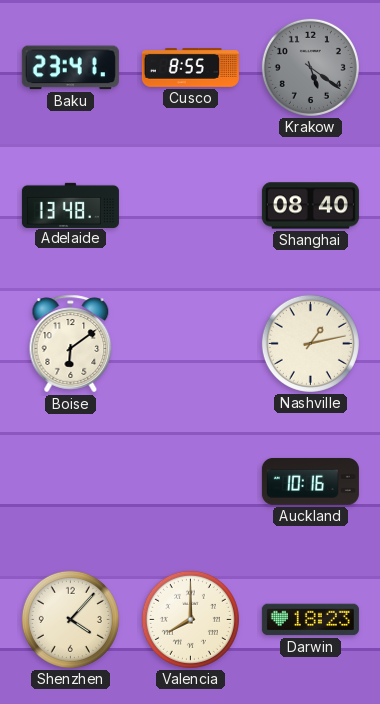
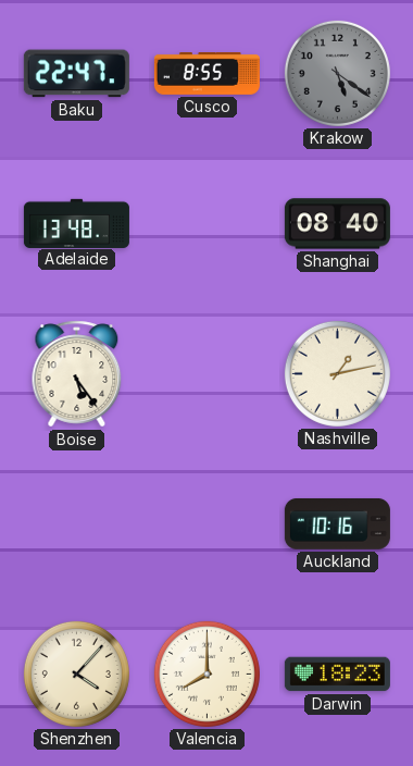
Baku: 23:41 -> 22:47 (76, 74)
Boise: 6:09 -> 5:24 (77, 374)
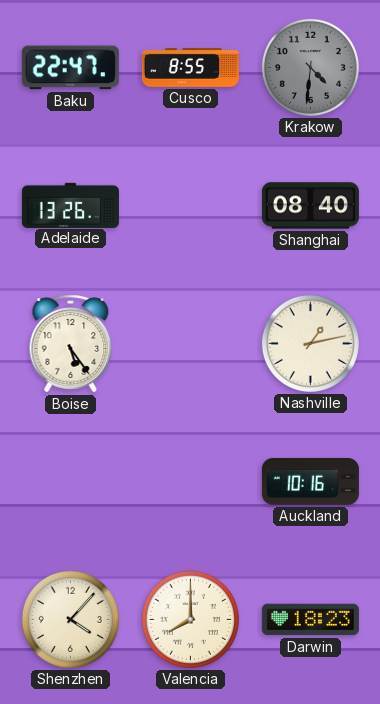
Krakow: 5:21 -> 4:31 (310, 67)
Adelaide: 13:48 -> 13:26 (70, 205)
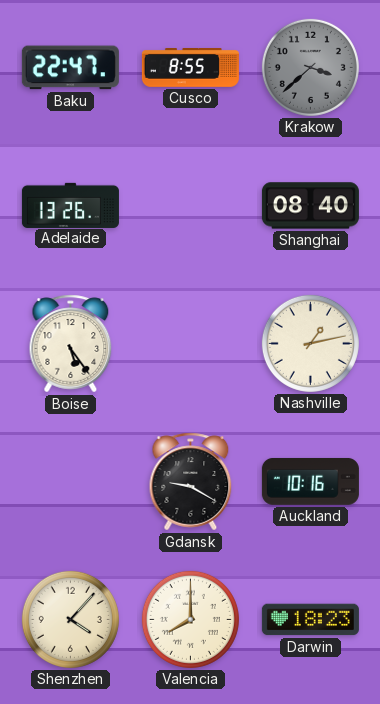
Krakow: 4:31 -> 3:38 (310, 67)
Gdansk: none -> 9:20 (191, 482)
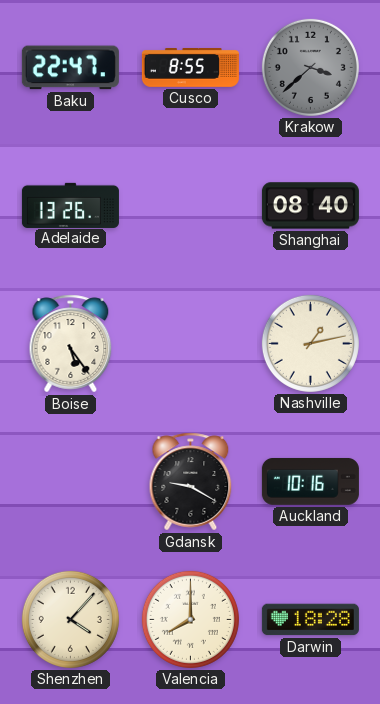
Darwin: 18:23 -> 18:28 (310, 620)
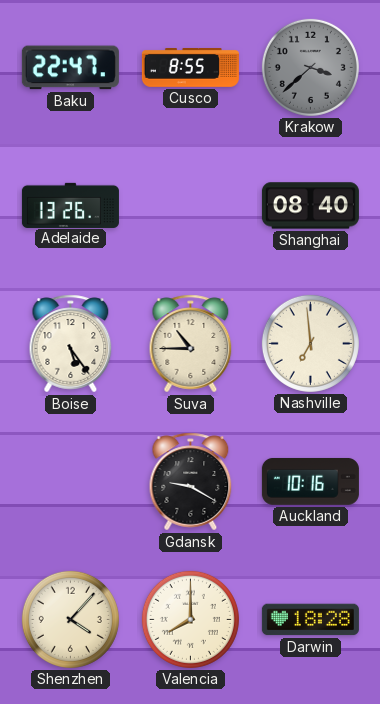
Suva: none -> 10:45 (191, 344)
Nashville: 1:13 -> 6:59 (310, 343)
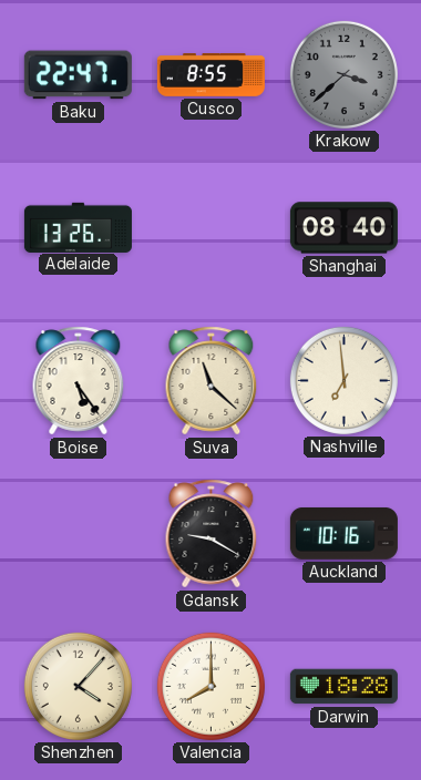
Suva: 10:45 -> 11:22 (212, 381)
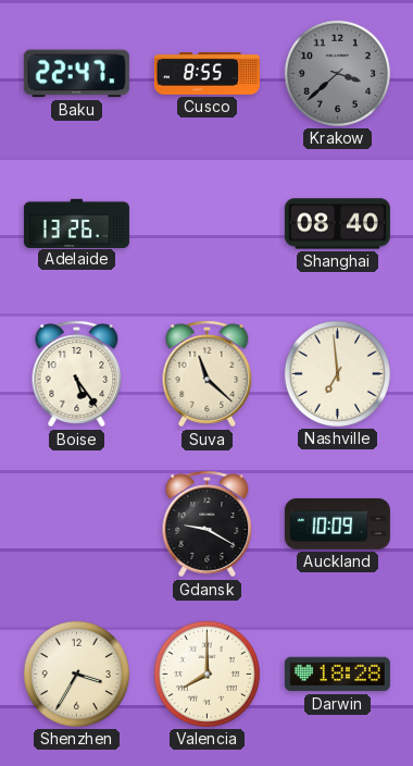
Auckland: 10:16 -> 10:09 (337, 523)
Shenzhen: 4:07 -> 3:35 (76, 674)
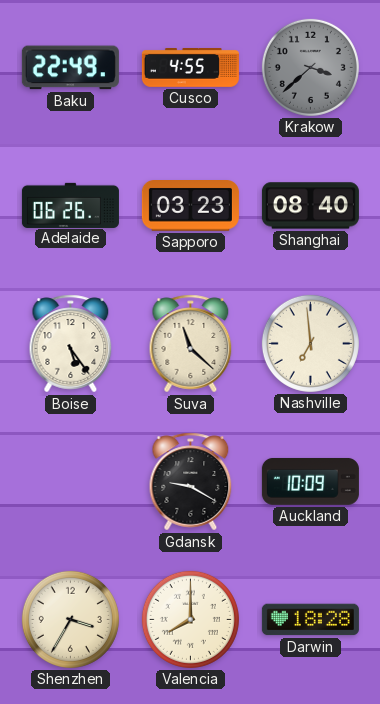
Baku: 22:47 -> 22:49 (70, 68)
Cusco: 8:55 -> 4:55 (190, 68)
Adelaide: 13:26 -> 06:26 (70, 205)
Sapporo: none -> 03:23 (190, 206)
